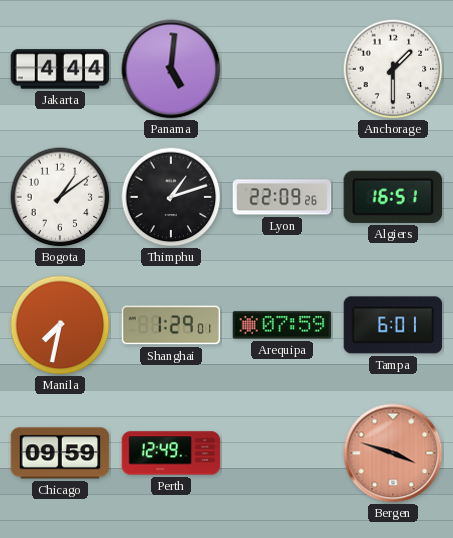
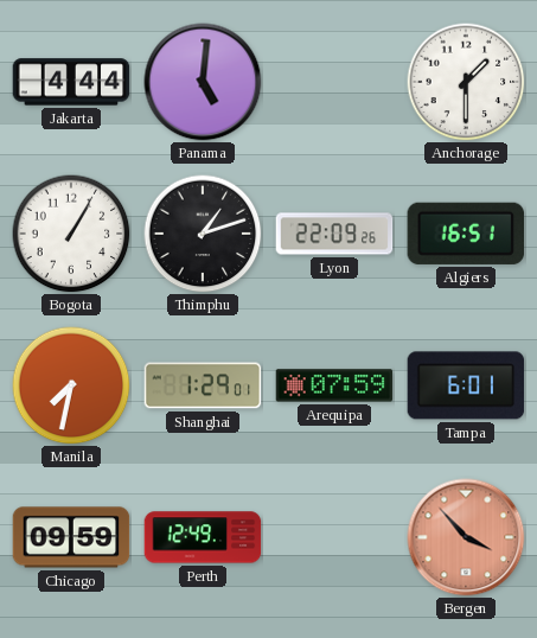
Bogota: 1:09 -> 1:05 (71, 234)
Bergen: 3:48 -> 3:53 (466, 537)
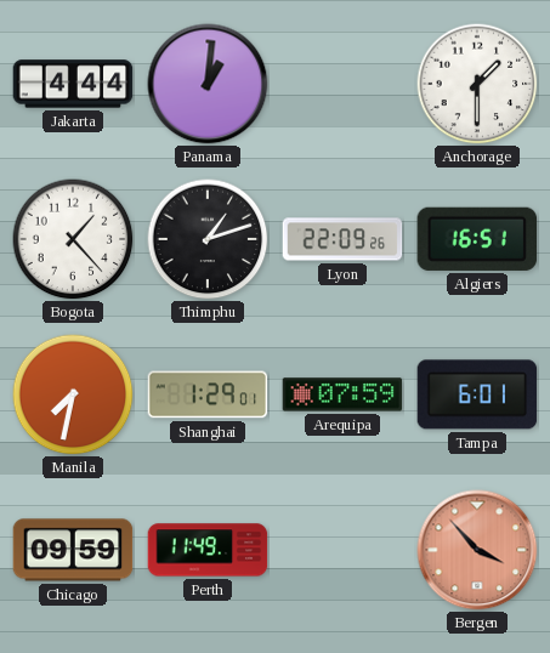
Panama: 5:01 -> 1:01 (208, 84)
Bogota: 1:05 -> 1:23 (73, 239)
Perth: 12:49 -> 11:49 (208, 550)
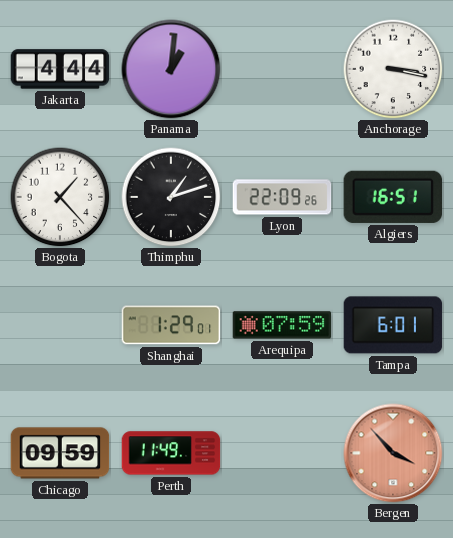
Anchorage: 1:30 -> 3:17 (393, 69)
Manila: 7:32 -> none (73, 394)
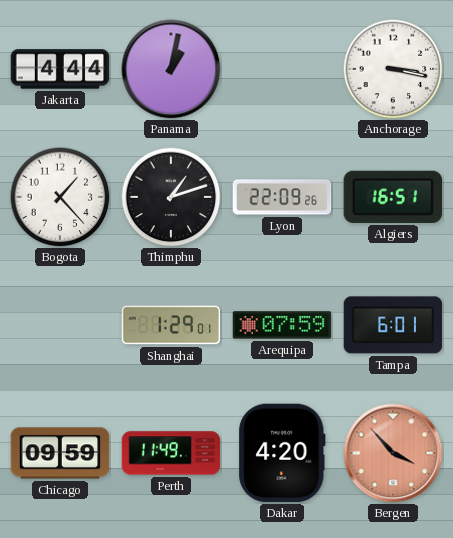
Panama: 1:01 -> 1:02 (171, 69)
Dakar: none -> 4:20 (282, 453)
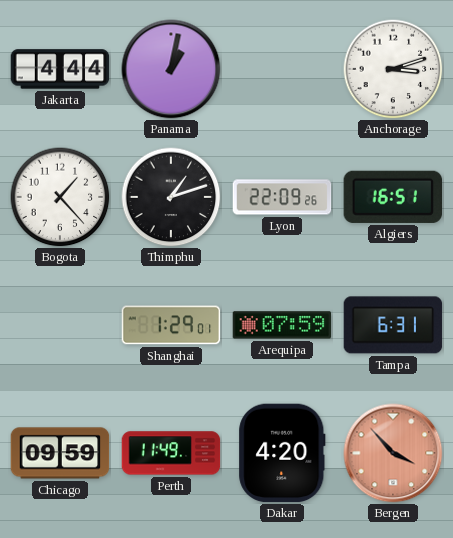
Anchorage: 3:17 -> 3:12 (393, 69)
Tampa: 6:01 -> 6:31 (393, 325)
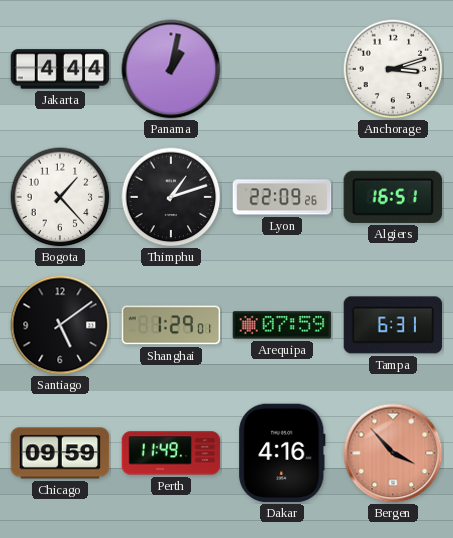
Santiago: none -> 5:09 (60, 325)
Dakar: 4:20 -> 4:16 (282, 453)
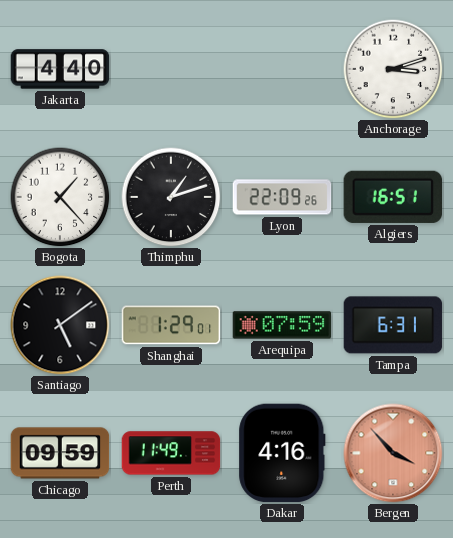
Jakarta: 4:44 -> 4:40 (60, 69)
Panama: 1:02 -> none (171, 69)
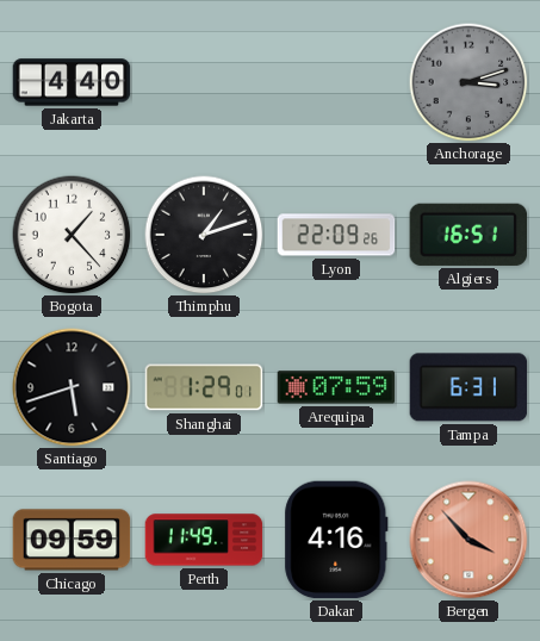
Anchorage dial: white -> grey (468, 82)
Santiago: 5:09 -> 5:42 (72, 387)
